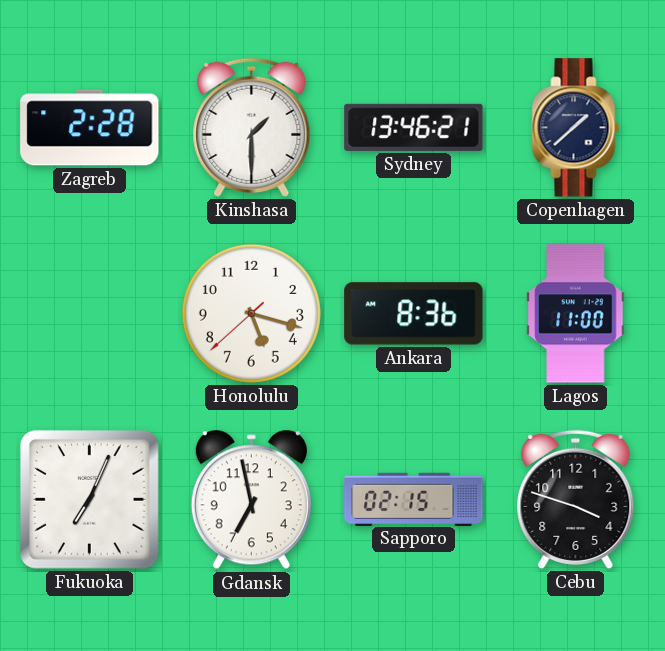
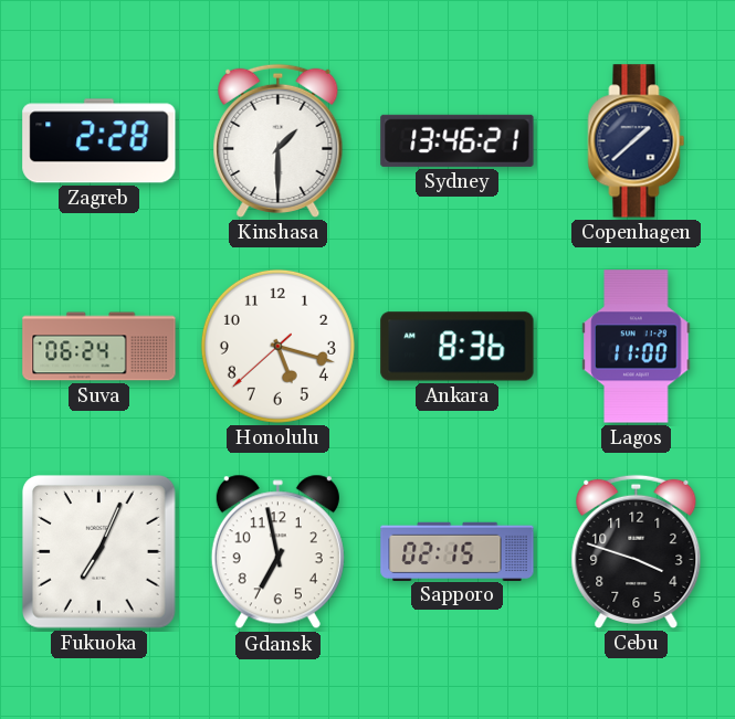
Suva: none -> 06:24 (99, 347)
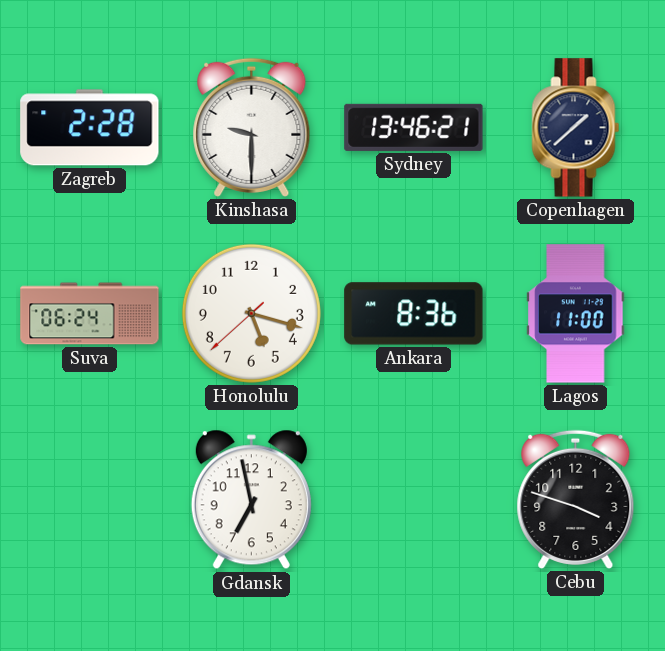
Kinshasa: 1:30 -> 9:30 (252, 127)
Fukuoka: 7:04 -> none (99, 552)
Sapporo: 02:15 -> none (458, 551)
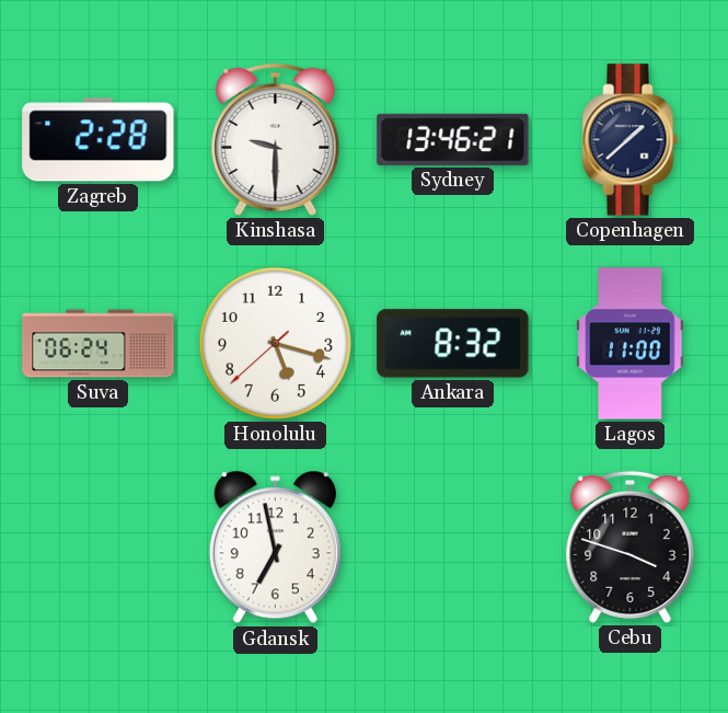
Ankara: 8:36 -> 8:32 (453, 344)
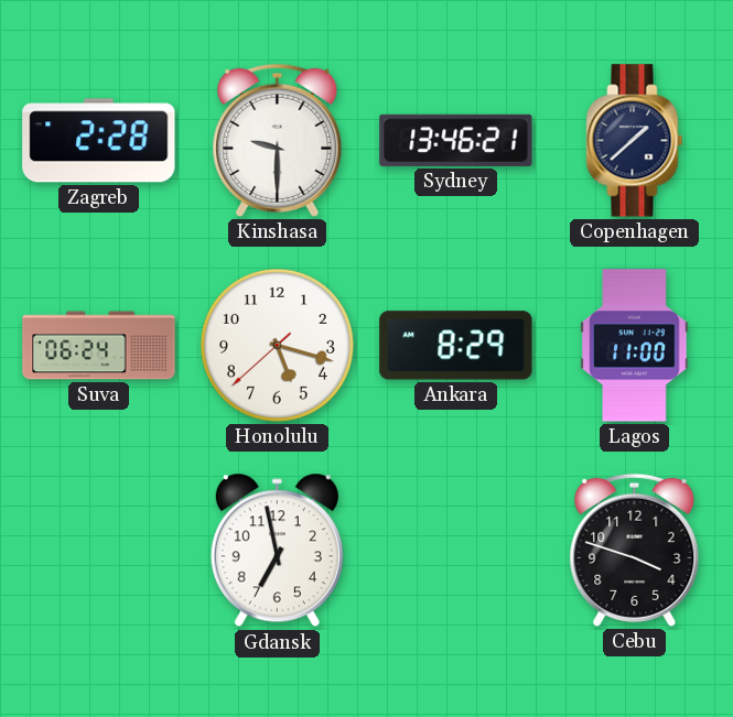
Ankara: 8:32 -> 8:29 (456, 346)
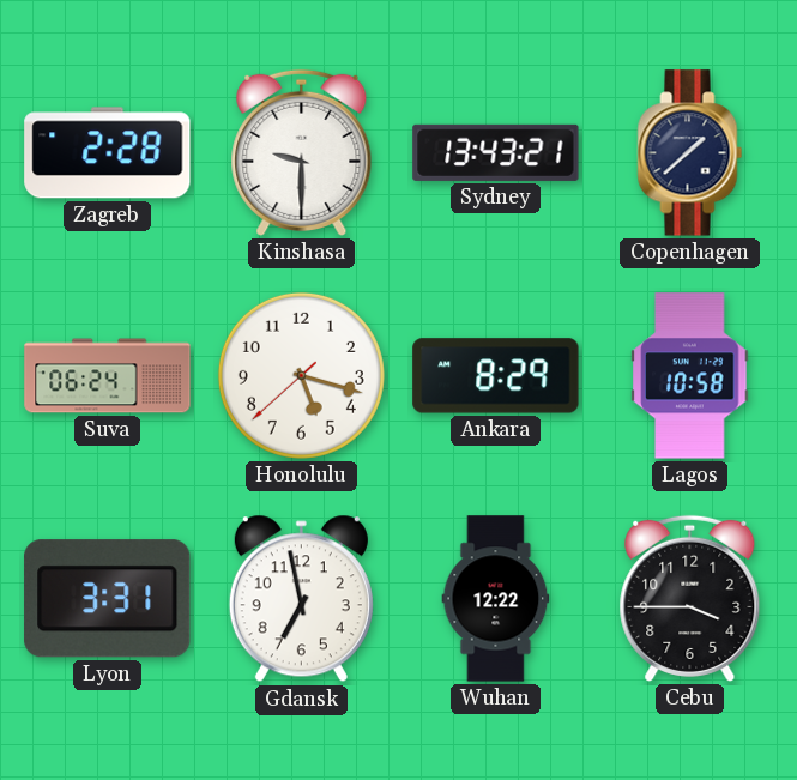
Sydney: 13:46 -> 13:43 (496, 152)
Lagos: 11:00 -> 10:58 (690, 376)
Lyon: none -> 3:31 (108, 599)
Wuhan: none -> 12:22 (496, 599)
Cebu: 3:48 -> 3:45 (690, 598)
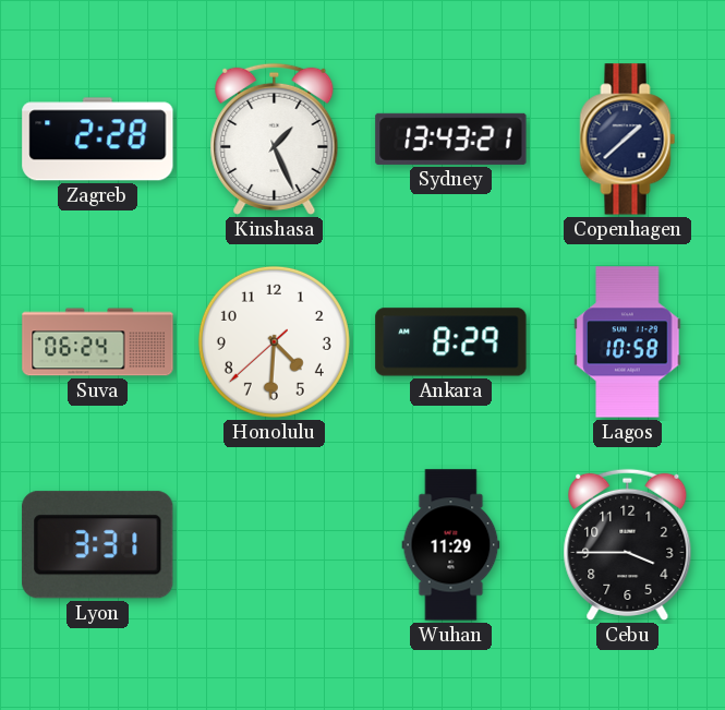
Kinshasa: 9:30 -> 1:26 (275, 139)
Honolulu: 5:17 -> 4:30 (274, 341)
Gdansk: 6:58 -> none (301, 599)
Wuhan: 12:22 -> 11:29 (451, 545)
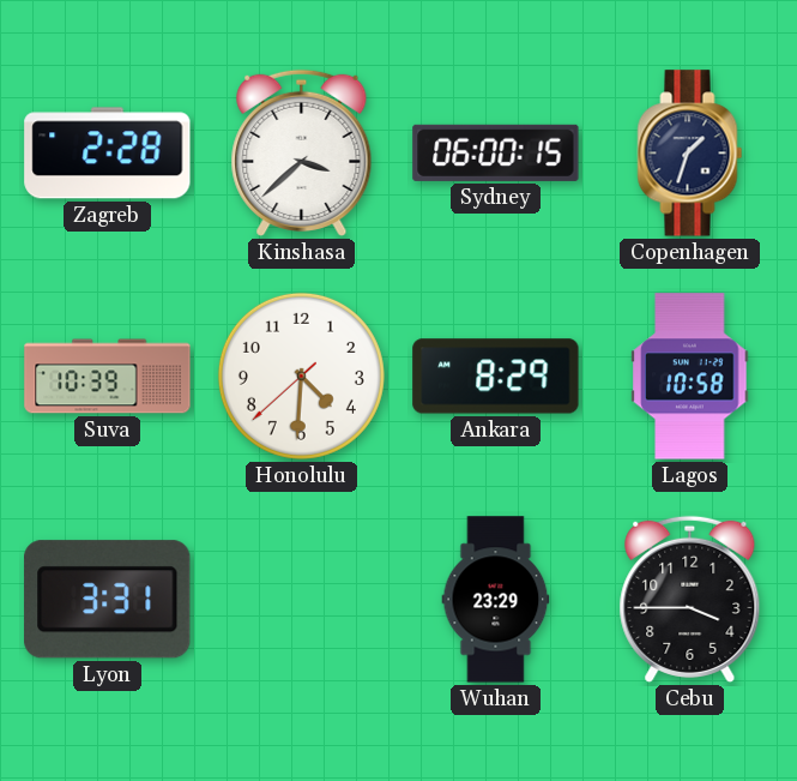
Kinshasa: 1:26 -> 3:38 (302, 152)
Sydney: 13:43 -> 06:00 (496, 152)
Copenhagen: 1:38 -> 1:33 (690, 154)
Suva: 06:24 -> 10:39 (108, 377)
Wuhan: 11:29 -> 23:29 (496, 600)
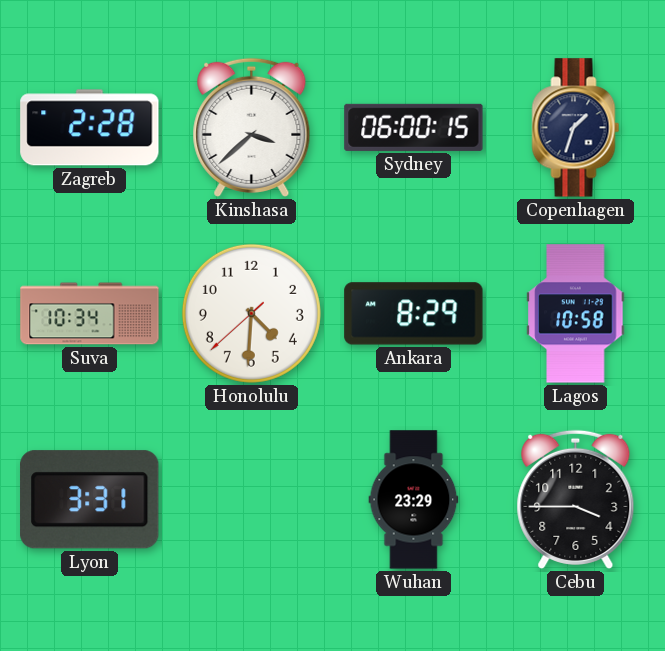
Suva: 10:39 -> 10:34 (90, 314)
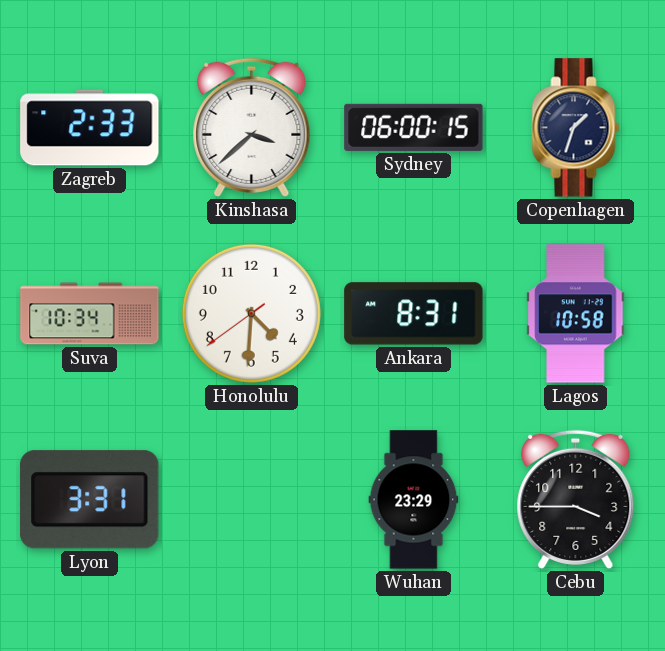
Zagreb: 2:28 -> 2:33 (90, 128)
Honolulu: 4:30:38 -> 4:30:39 (251, 313)
Ankara: 8:29 -> 8:31 (414, 314)
